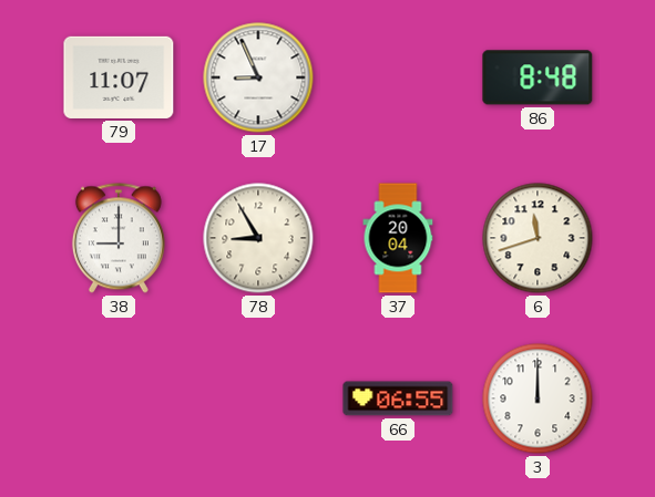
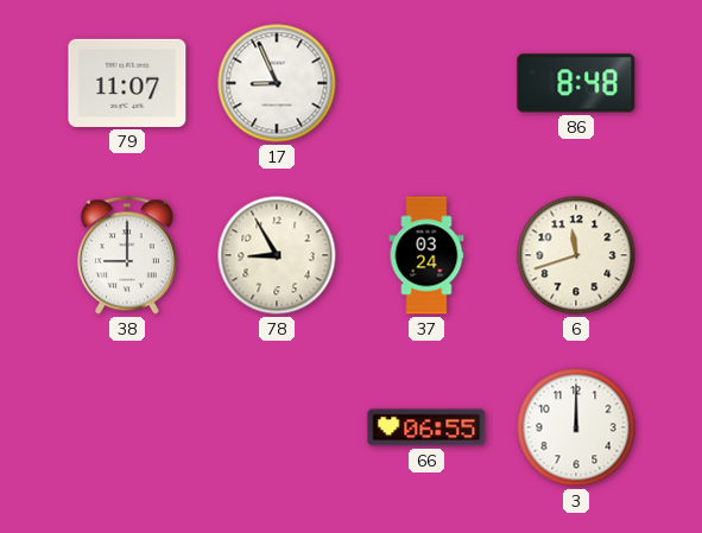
37: 20:04 -> 03:24 (426, 255)
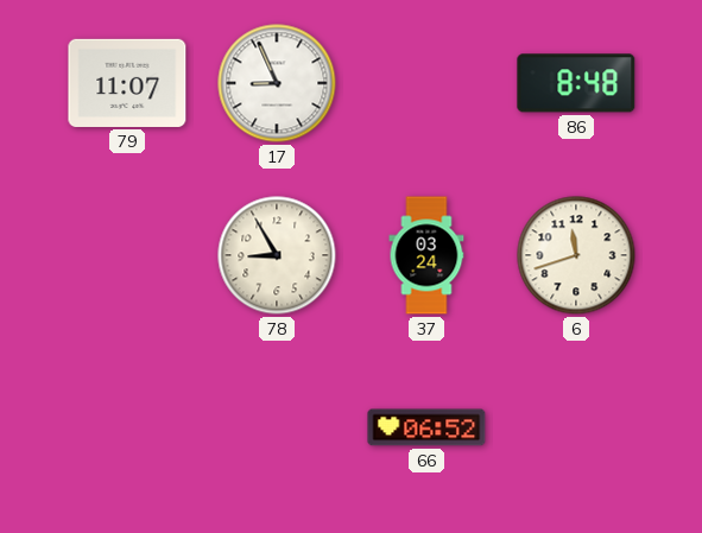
38: 9:00 -> none (127, 255)
66: 06:55 -> 06:52 (426, 427)
3: 12:00 -> none (576, 427)
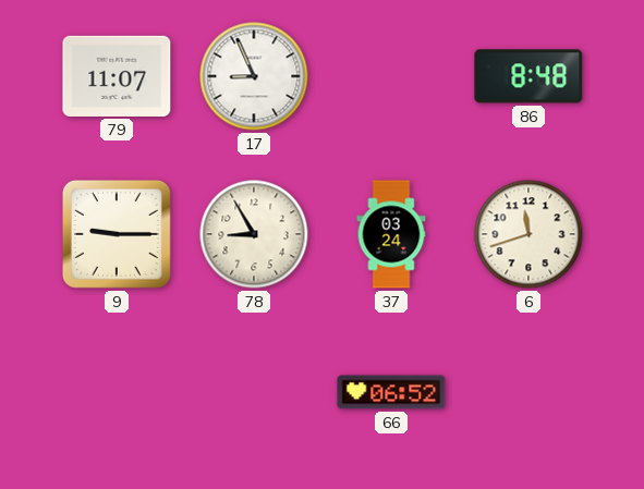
9: none -> 9:15 (117, 234)
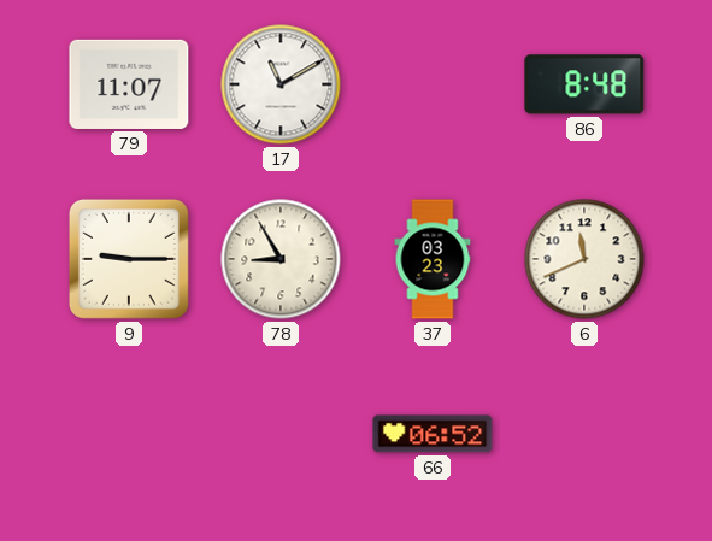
17: 8:56 -> 11:10 (281, 84)
37: 03:24 -> 03:23 (433, 259)
6: 11:42 -> 11:41 (584, 259)
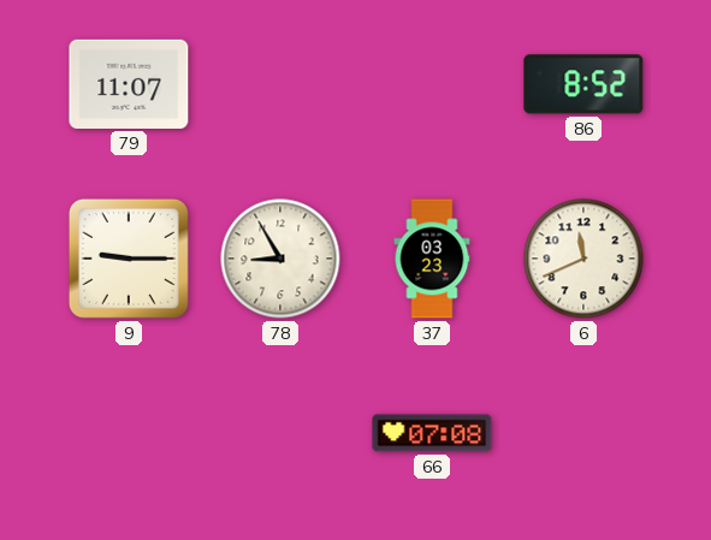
17: 11:10 -> none (281, 84)
86: 8:48 -> 8:52 (583, 84)
66: 06:52 -> 07:08 (432, 433)
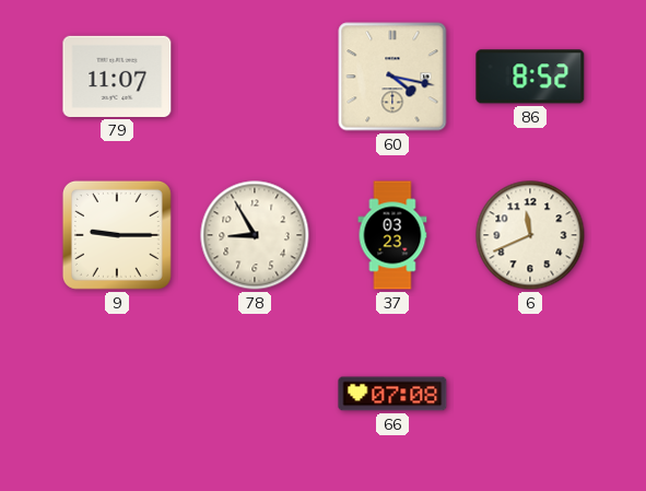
60: none -> 4:17 (392, 77)
